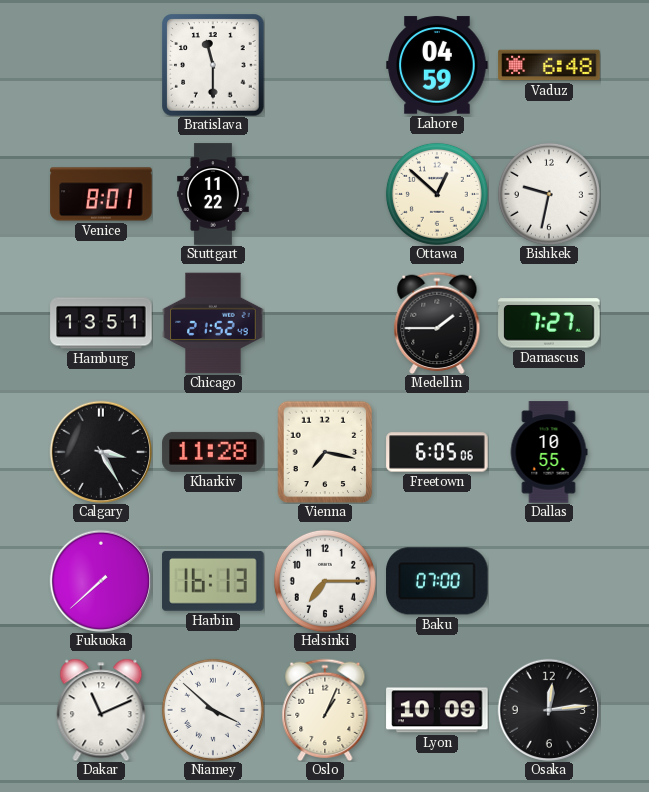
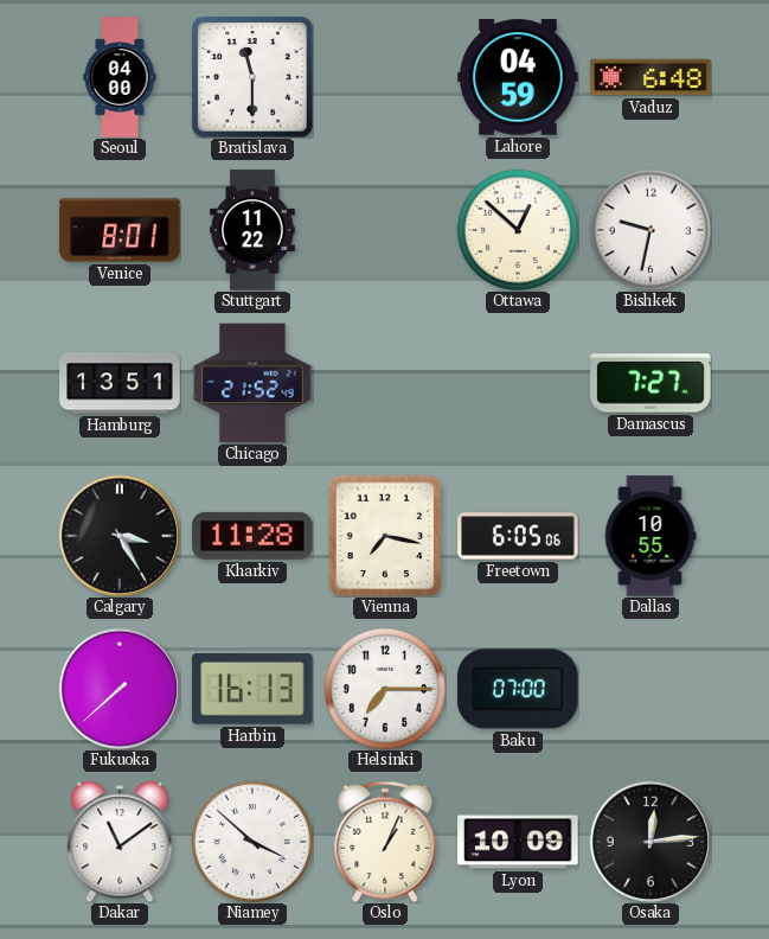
Seoul: none -> 04:00 (120, 77)
Medellin: 1:45 -> none (437, 323)
Dakar: 11:11 -> 11:09 (120, 842)
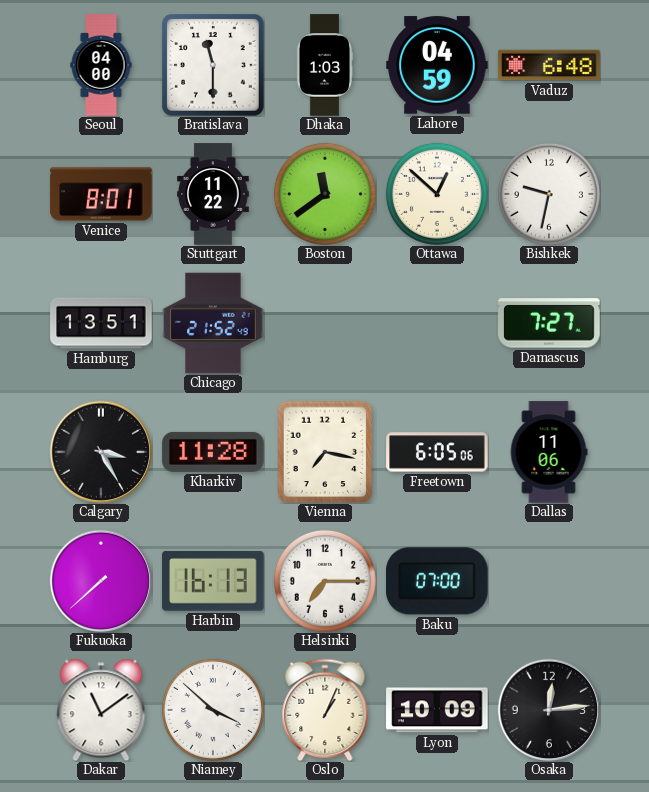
Dhaka: none -> 1:03 (325, 65)
Boston: none -> 11:39 (325, 194)
Dallas: 10:55 -> 11:06 (549, 452)
